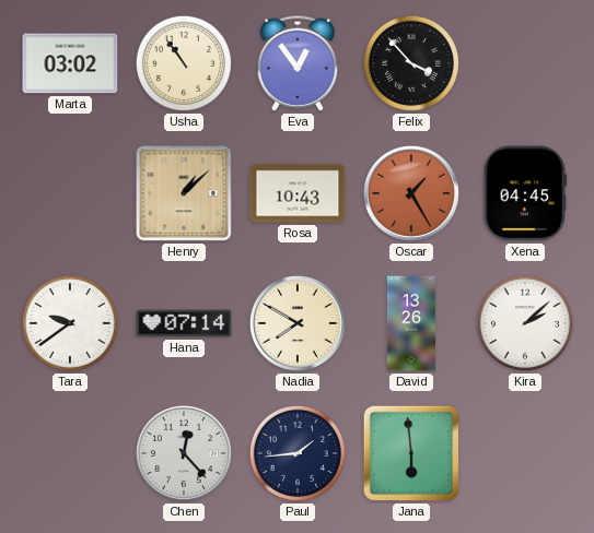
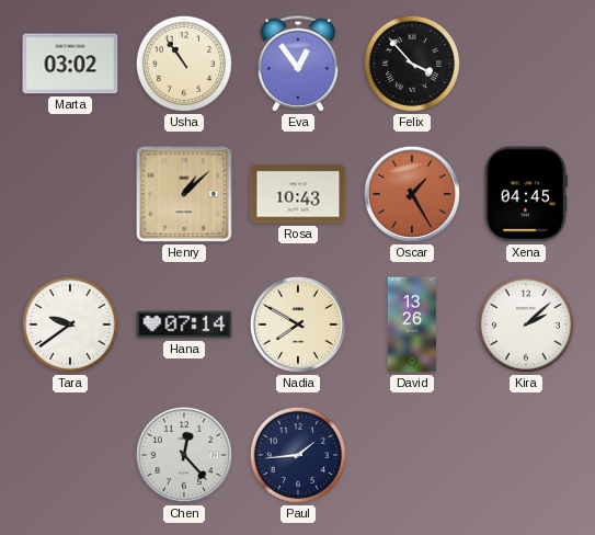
Jana: 5:59 -> none (411, 453)
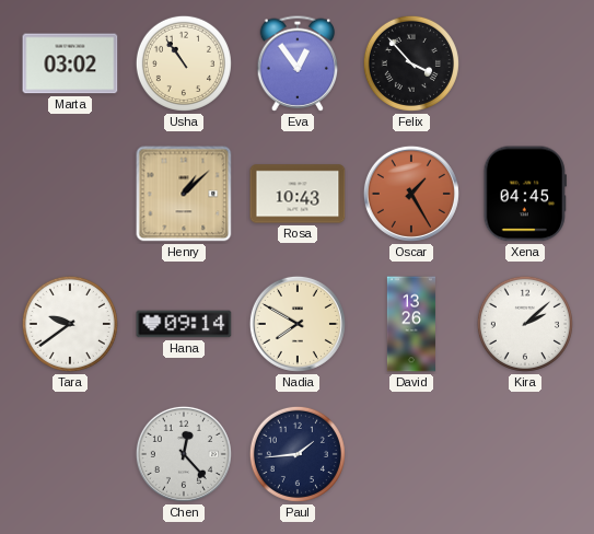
Hana: 07:14 -> 09:14 (184, 324)
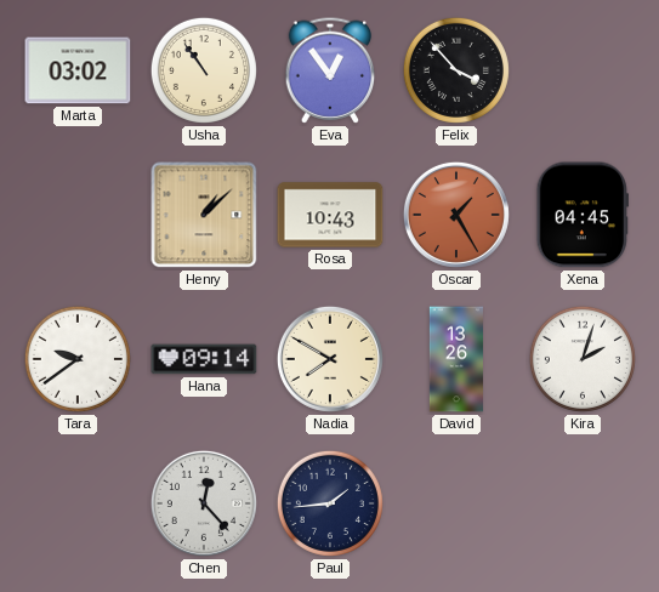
Kira: 2:08 -> 2:03 (583, 359)
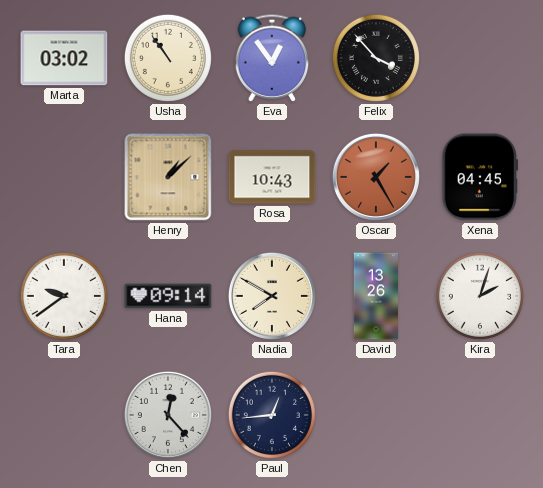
Paul: 1:44 -> 12:44 (272, 415)
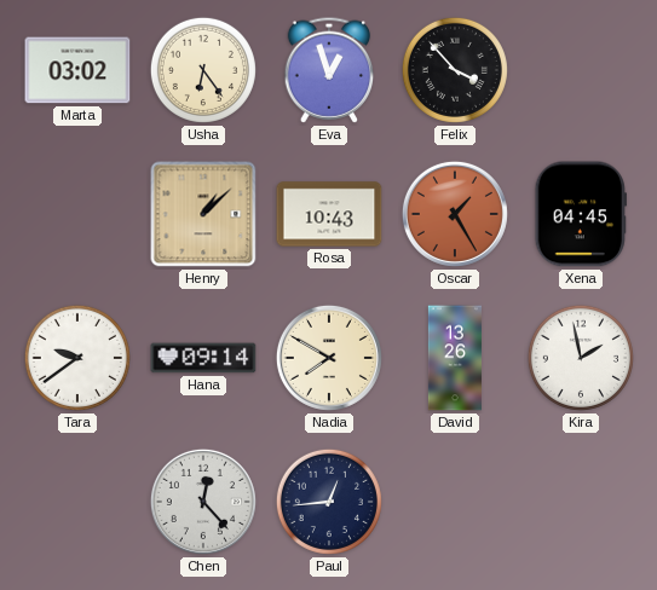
Usha: 10:54 -> 6:24 (203, 70)
Eva: 12:54 -> 12:57 (329, 70)
Kira: 2:03 -> 1:58 (581, 358)
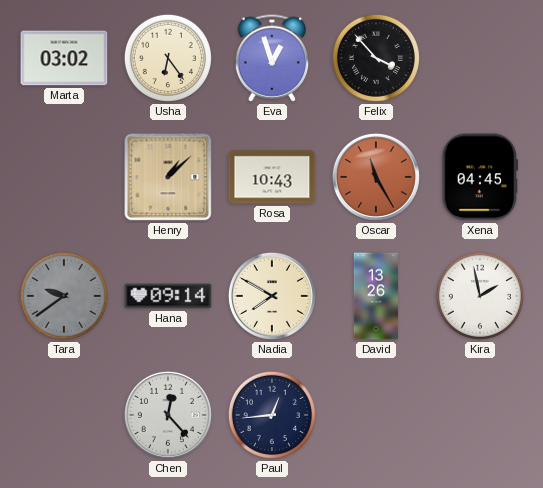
Oscar: 1:25 -> 11:25 (376, 177)
Tara dial: white -> grey (64, 296)
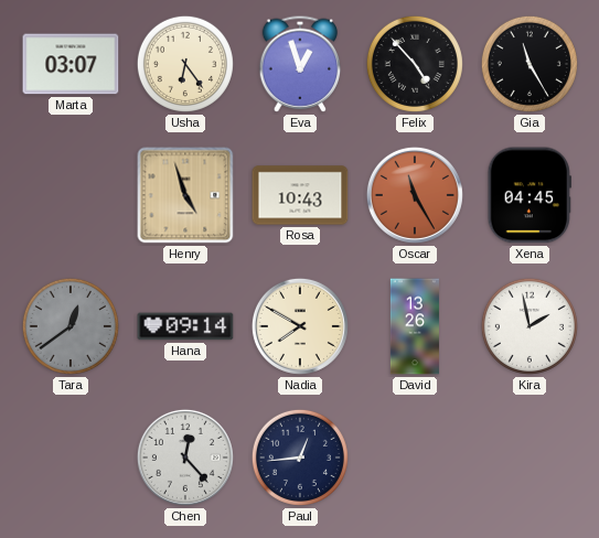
Marta: 03:02 -> 03:07 (71, 64)
Felix: 3:53 -> 4:53 (415, 64)
Gia: none -> 11:25 (530, 64)
Henry: 1:08 -> 4:57 (185, 195)
Tara: 9:39 -> 12:39 (71, 326)
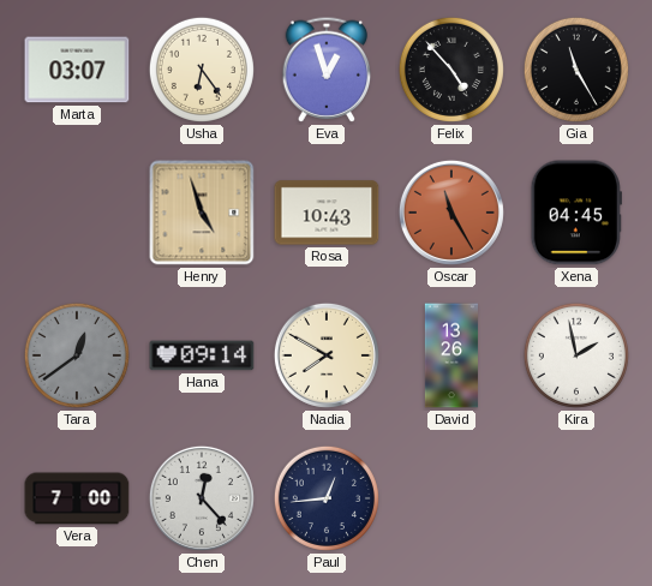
Vera: none -> 7:00 (77, 498)
